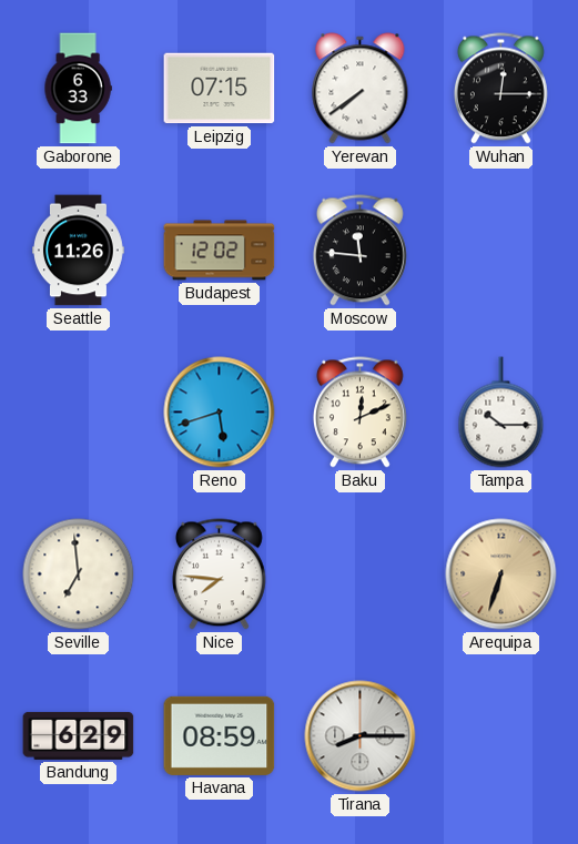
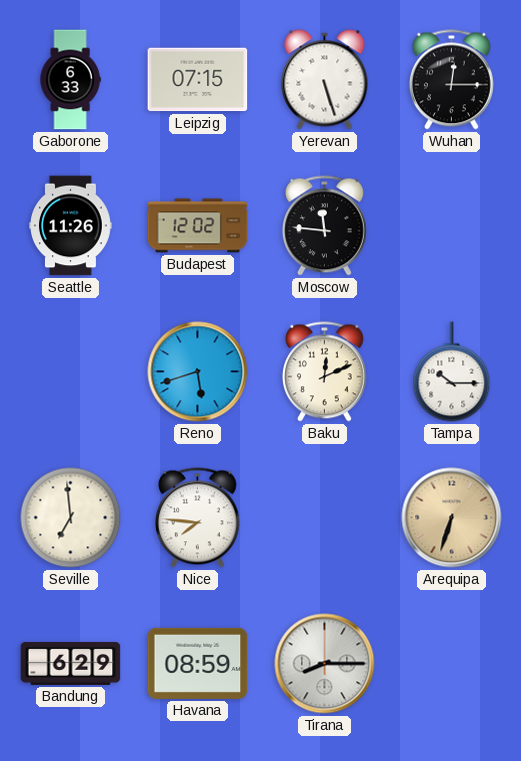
Yerevan: 7:39 -> 5:27 (325, 80)
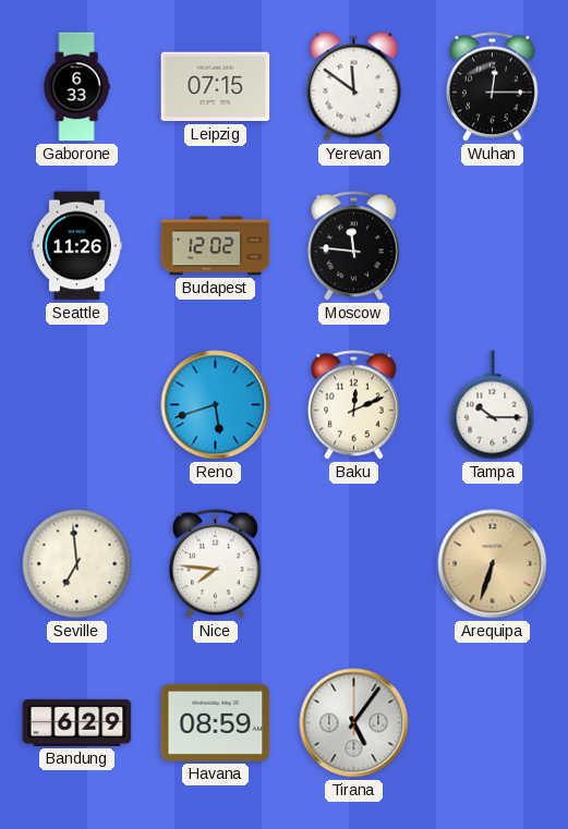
Yerevan: 5:27 -> 11:51 (354, 87)
Tirana: 8:15 -> 5:06 (354, 723)
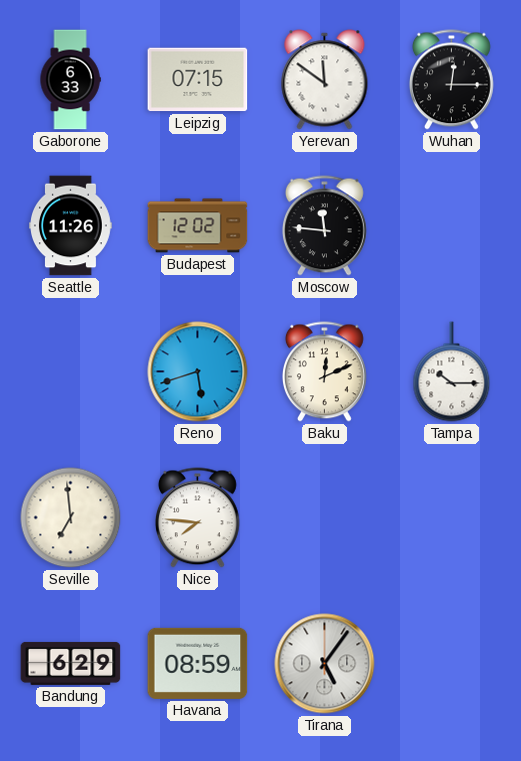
Arequipa: 6:33 -> none (493, 564)
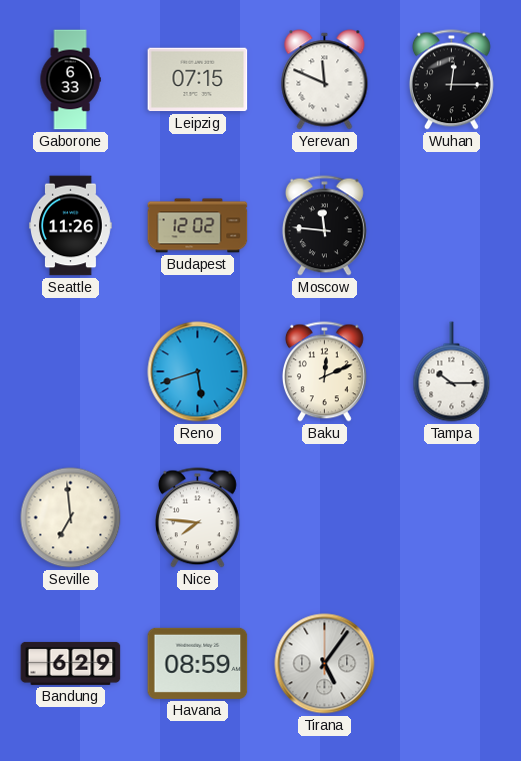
Yerevan: 11:51 -> 11:49 (325, 80)
